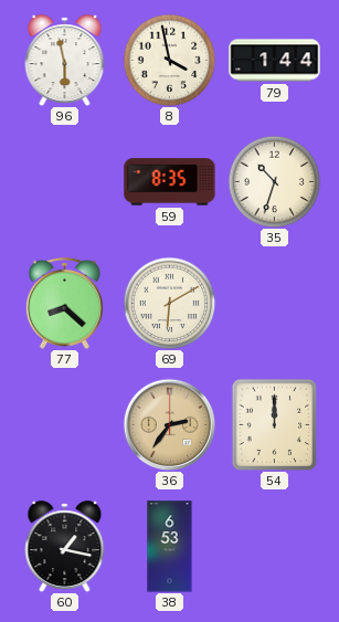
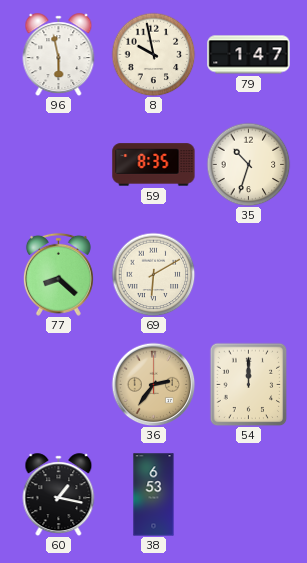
8: 3:58 -> 9:58 (153, 54)
79: 1:44 -> 1:47 (249, 55)
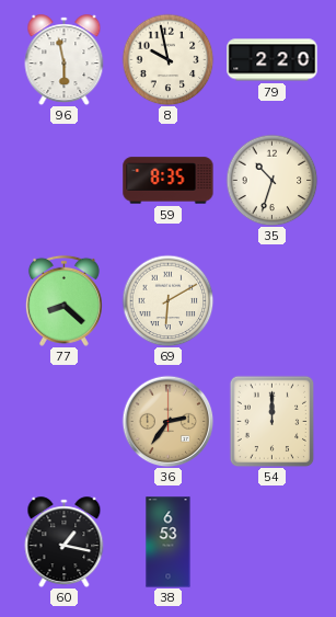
79: 1:47 -> 2:20 (273, 60)
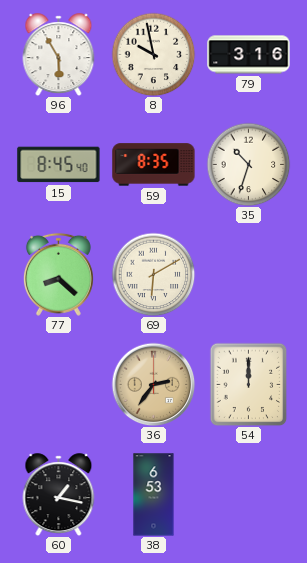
96: 5:58 -> 5:55 (59, 55)
79: 2:20 -> 3:16 (249, 55)
15: none -> 8:45 (59, 165)
